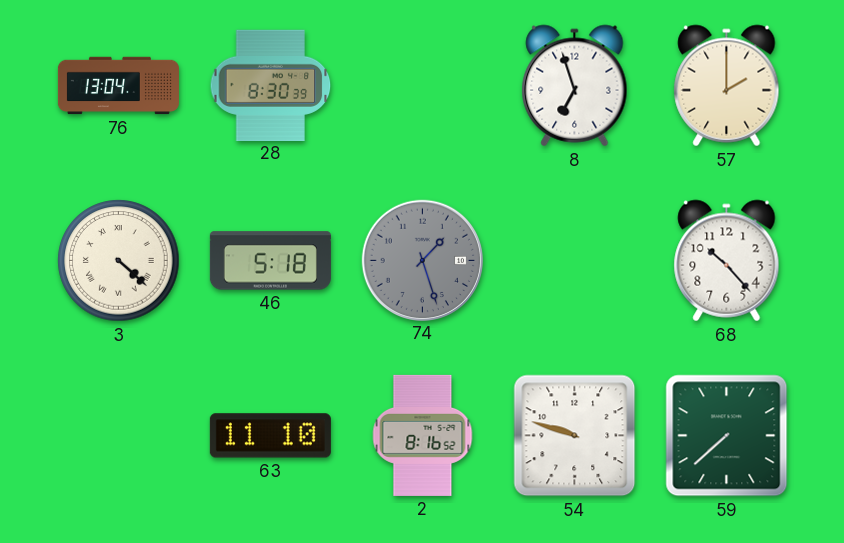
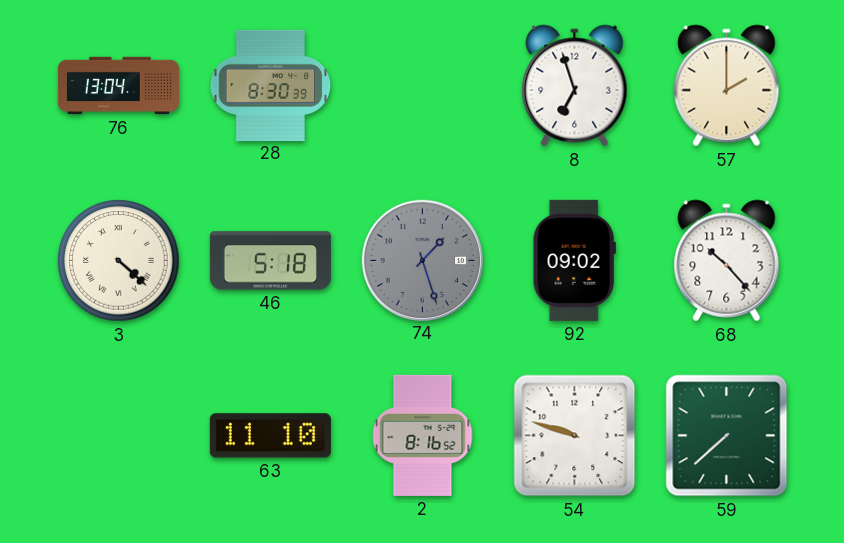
92: none -> 09:02 (574, 260)
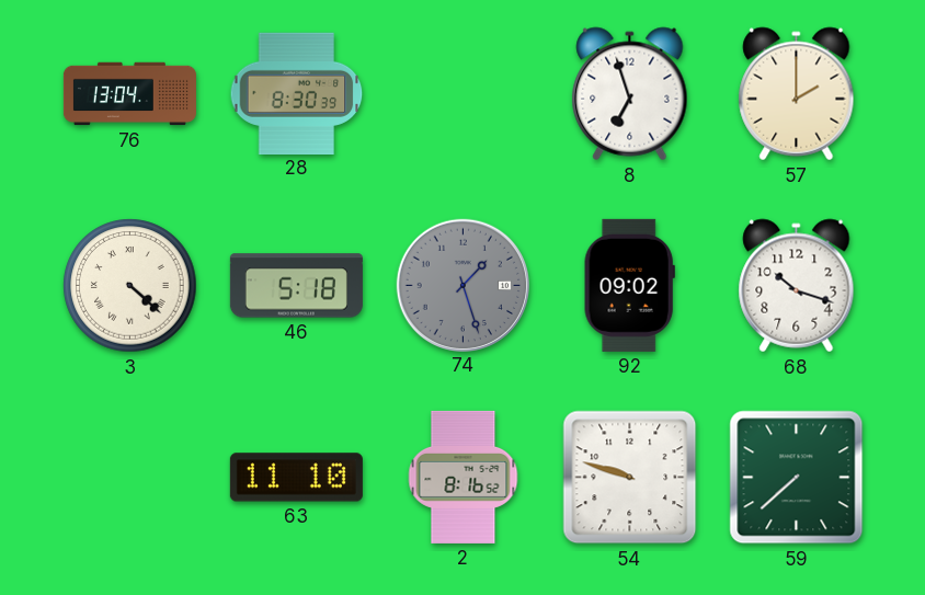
68: 10:23 -> 10:18 (797, 286)
